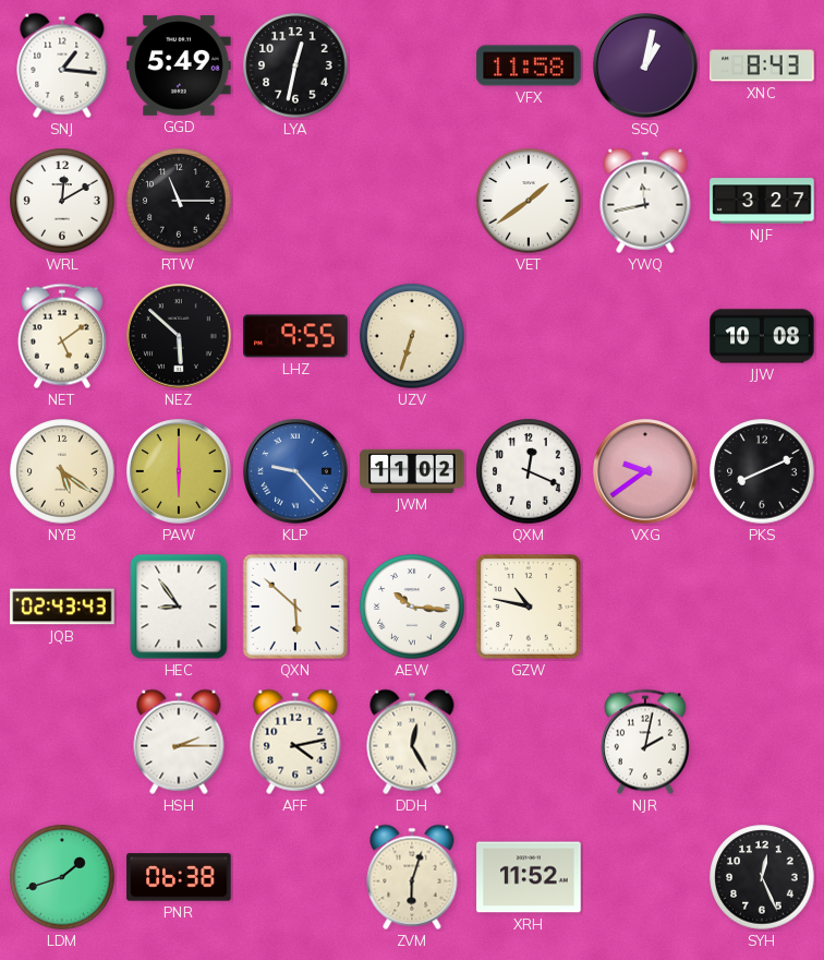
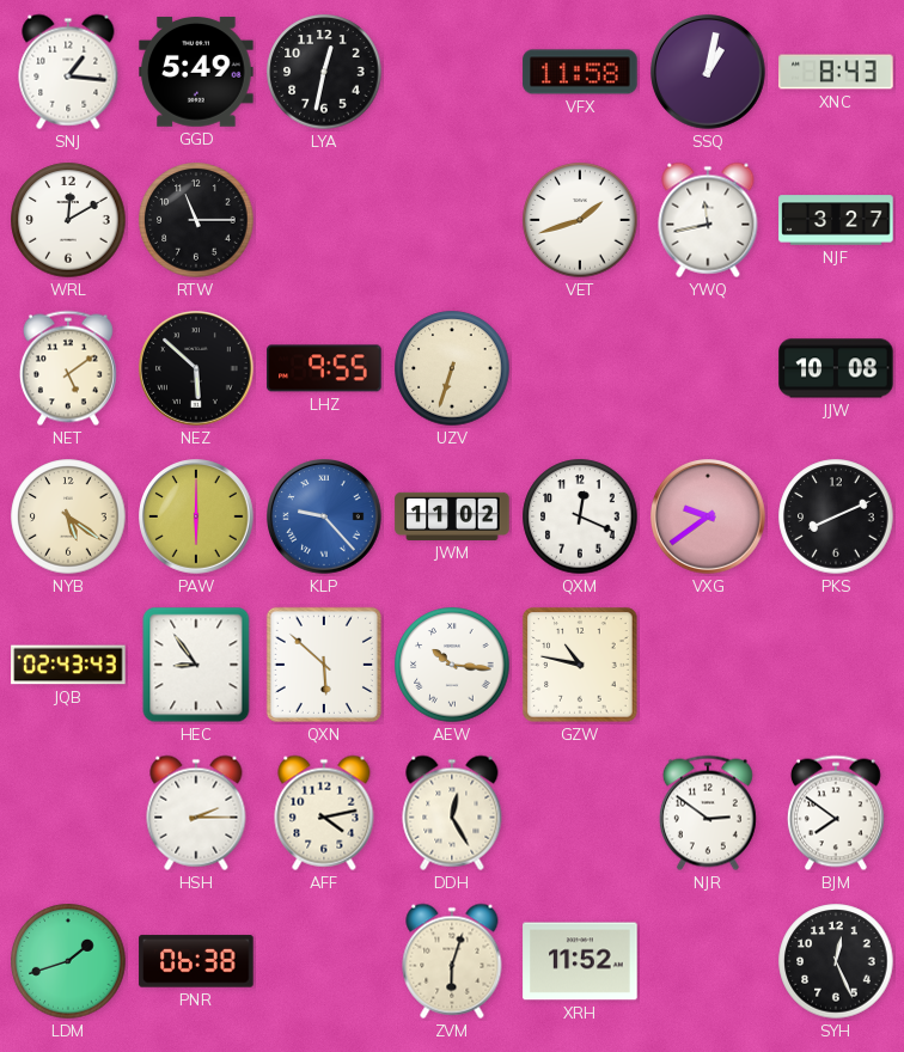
VET: 1:39 -> 1:42 (580, 220)
NJR: 2:02 -> 2:51 (708, 813)
BJM: none -> 7:51 (836, 813)
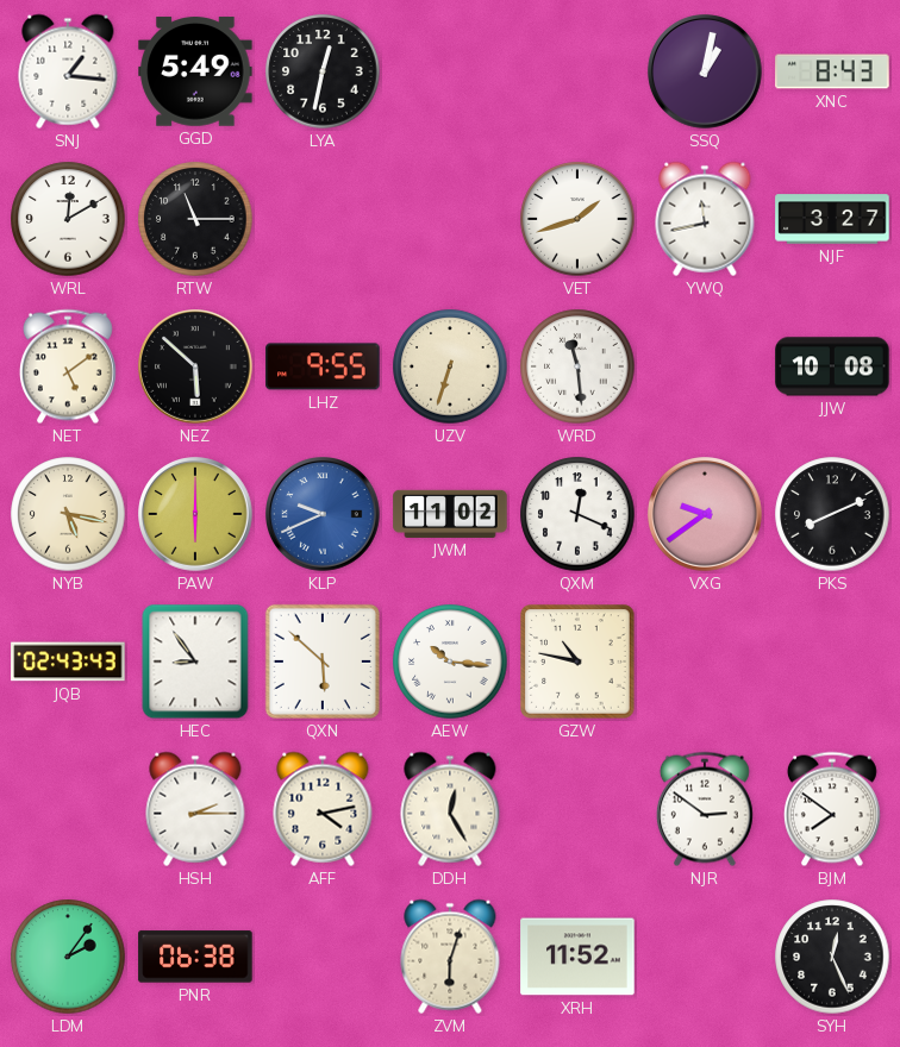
VFX: 11:58 -> none (580, 72)
WRD: none -> 11:29 (577, 366)
NYB: 5:21 -> 5:17 (68, 514)
KLP: 9:23 -> 9:41 (323, 514)
LDM: 1:42 -> 2:06 (68, 957)
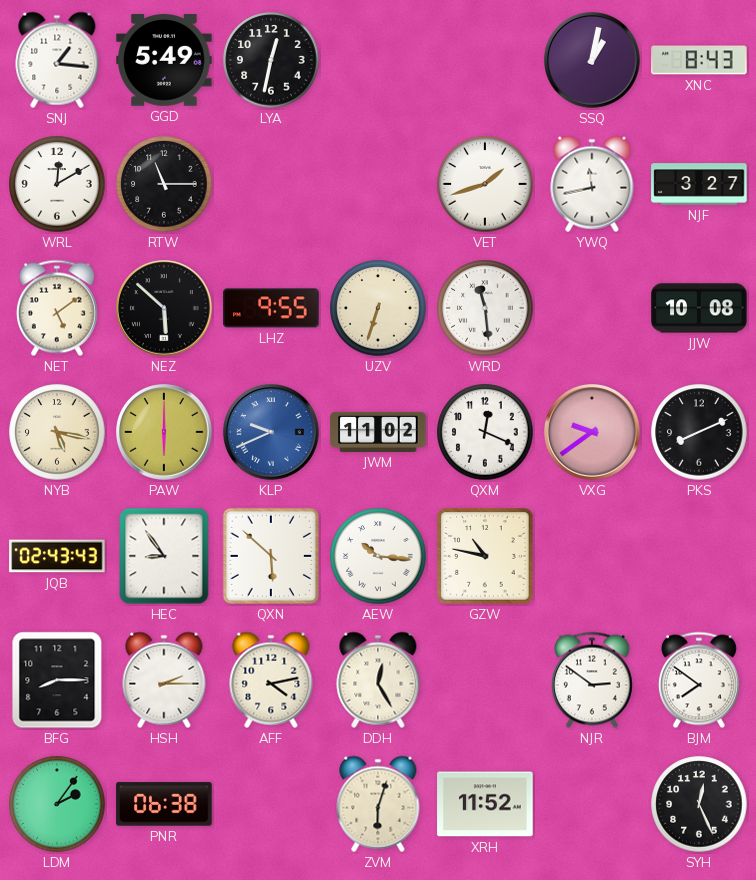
BFG: none -> 8:15 (57, 680)
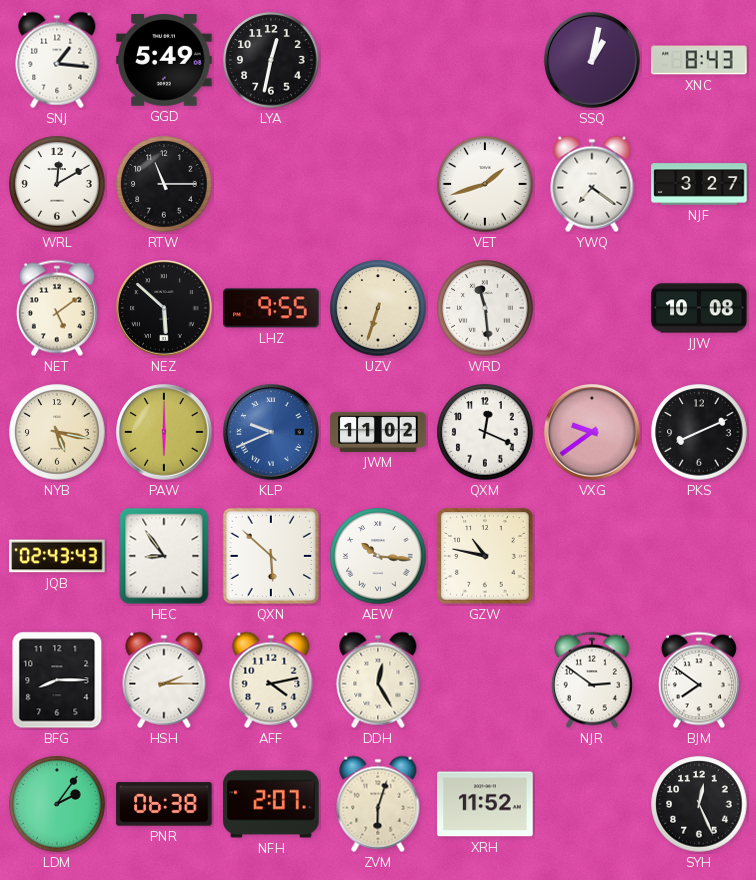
YWQ: 11:43 -> 7:21 (592, 184)
NFH: none -> 2:07 (271, 804)
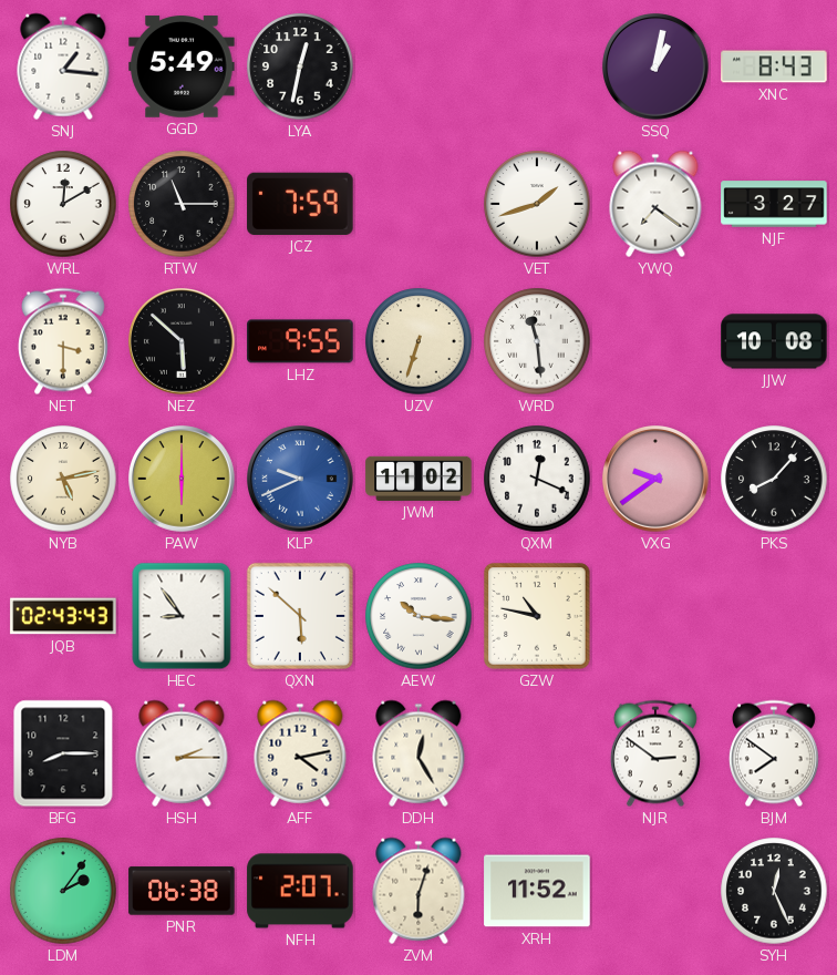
JCZ: none -> 7:59 (300, 204)
NET: 5:09 -> 3:30 (63, 341)
NYB: 5:17 -> 5:13 (63, 479)
PKS: 8:11 -> 8:07 (774, 479)
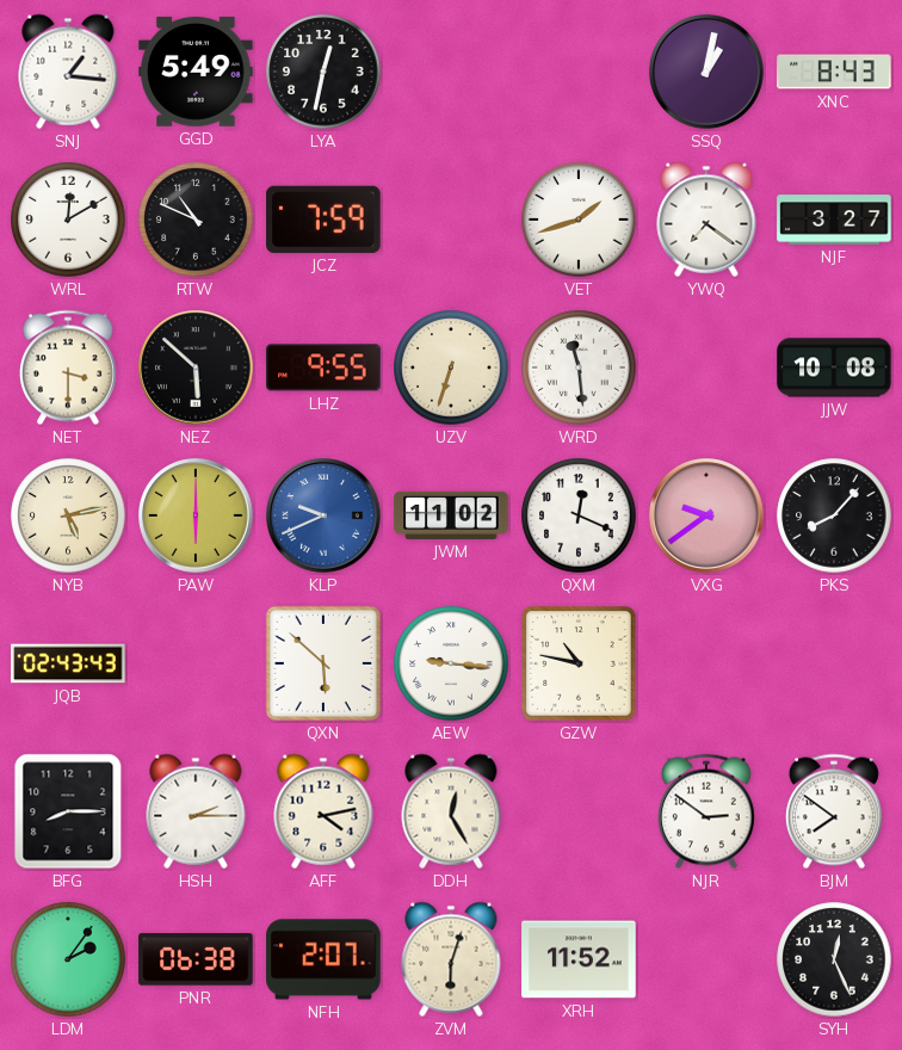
RTW: 11:15 -> 10:49 (196, 220)
HEC: 8:54 -> none (182, 616)
AEW: 10:16 -> 9:16 (451, 663)
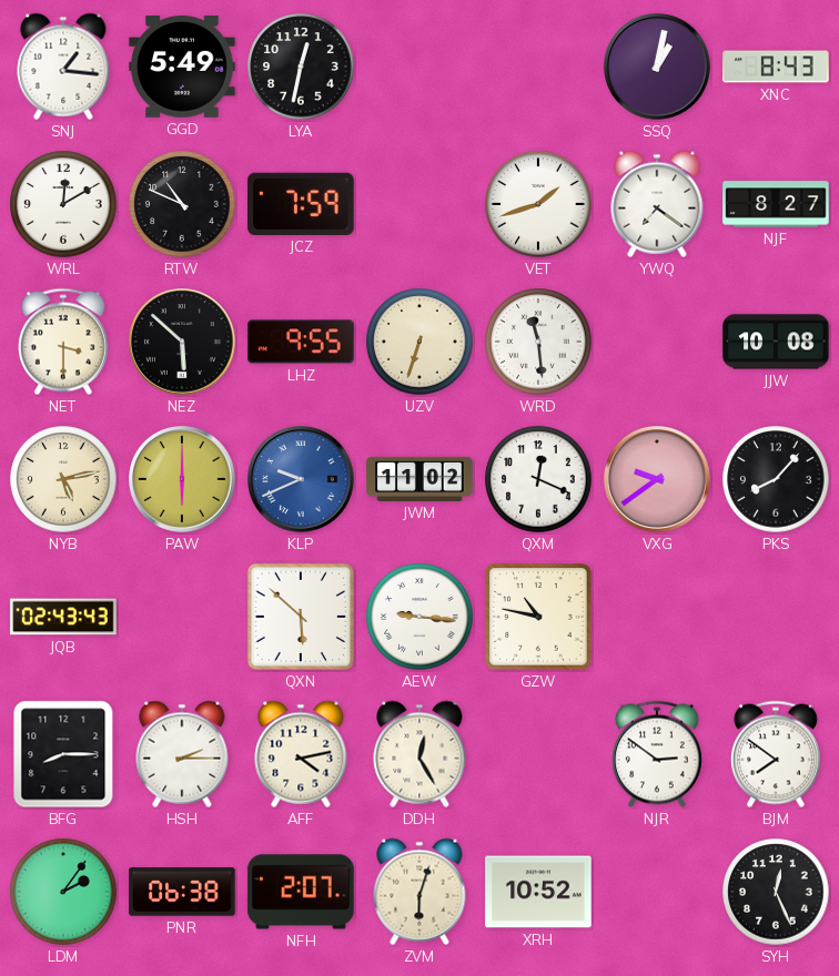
NJF: 3:27 -> 8:27 (776, 204)
XRH: 11:52 -> 10:52 (538, 892)
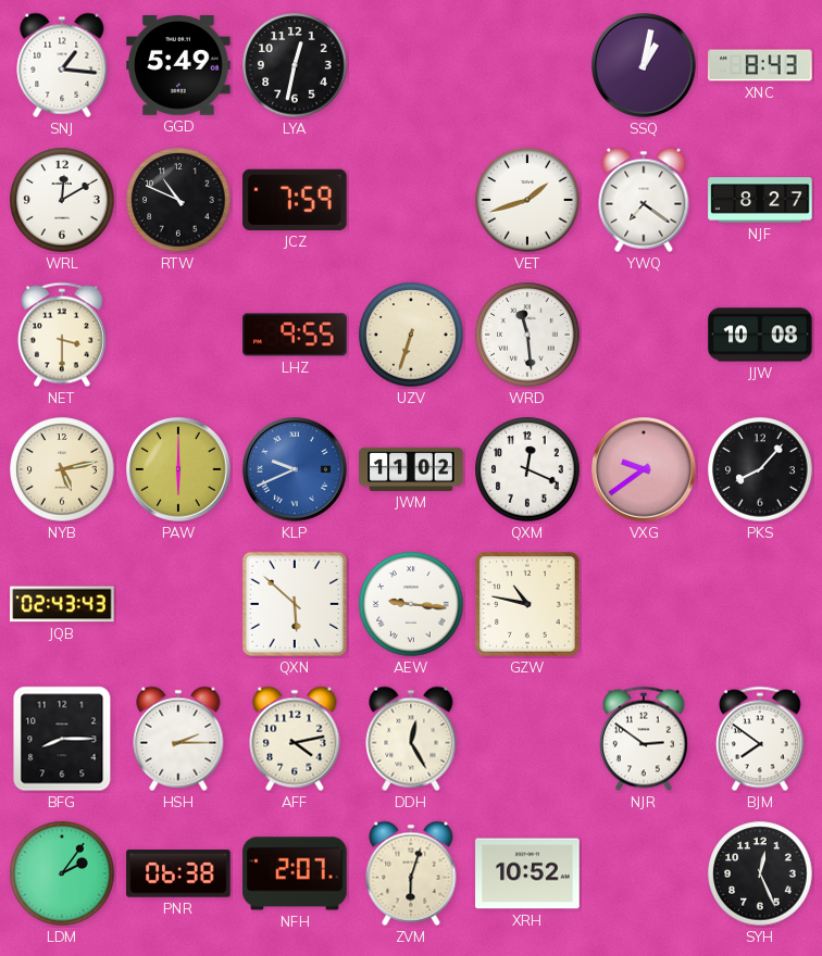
NEZ: 5:52 -> none (182, 342)
